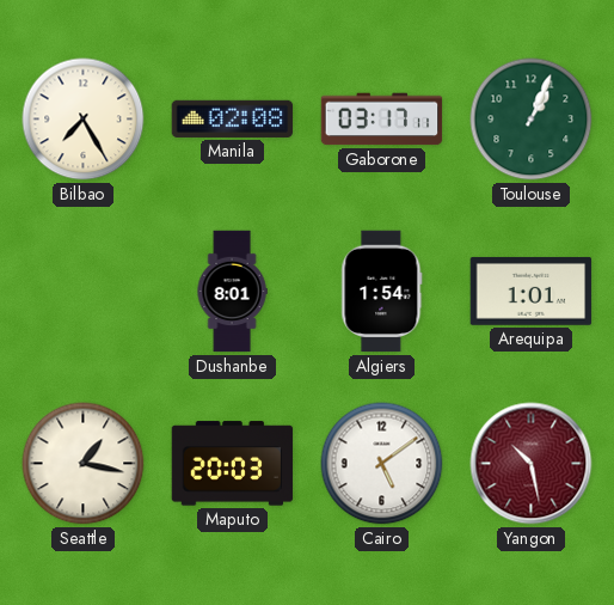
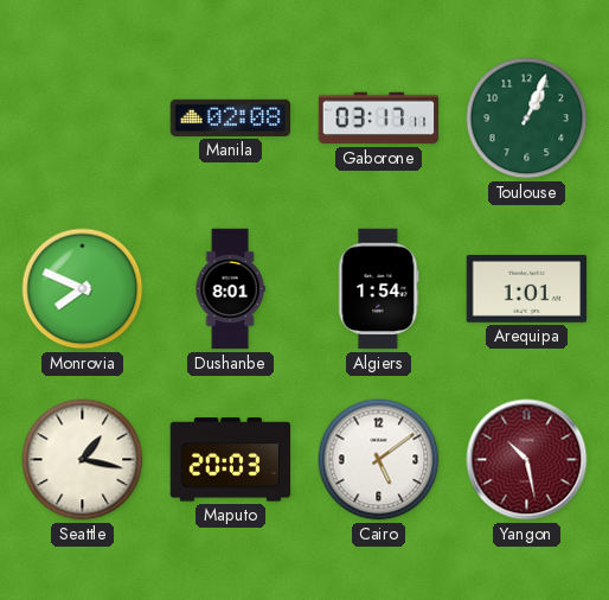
Bilbao: 7:25 -> none (84, 120)
Monrovia: none -> 7:49 (83, 289)
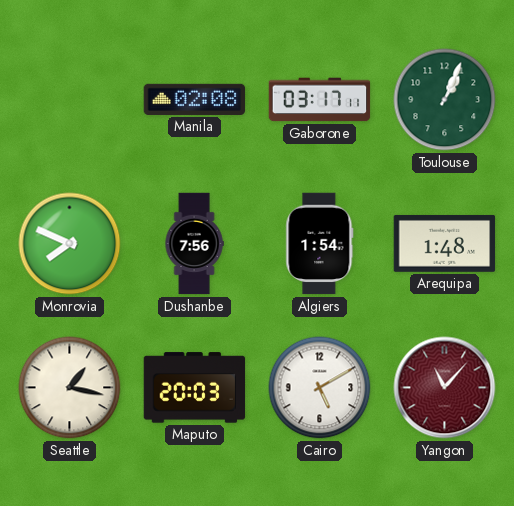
Dushanbe: 8:01 -> 7:56 (194, 244)
Arequipa: 1:01 -> 1:48 (445, 243)
Cairo: 5:09 -> 5:10 (320, 388)
Yangon: 10:28 -> 11:07 (445, 388)
